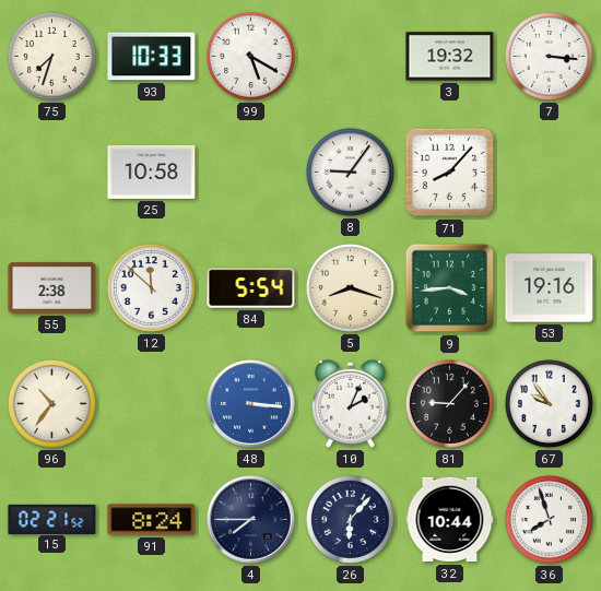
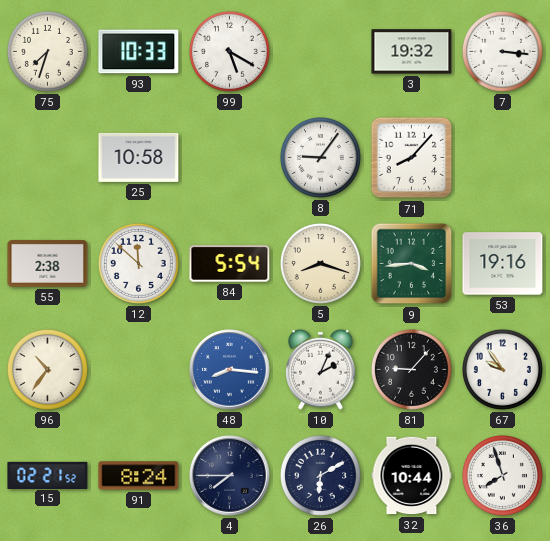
48: 3:16 -> 8:16 (230, 370)
26: 6:07 -> 6:10 (320, 475)
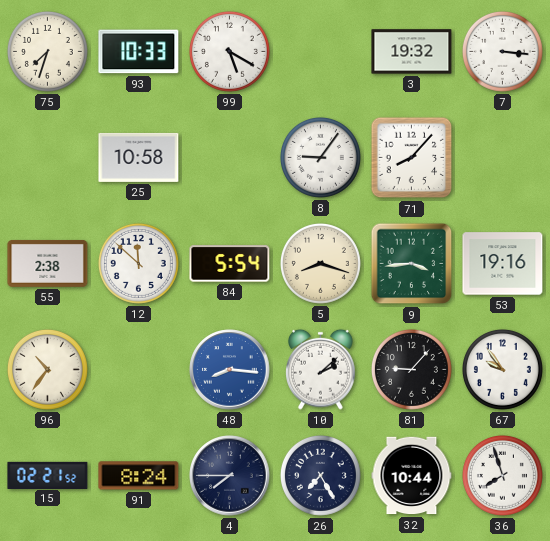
10: 2:04 -> 2:08 (321, 369)
26: 6:10 -> 7:25 (320, 475)
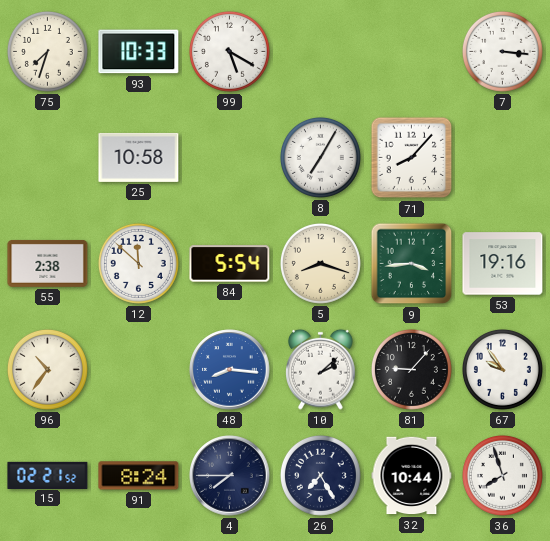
3: 19:32 -> none (412, 52)
8: 9:06 -> 7:05 (320, 157)
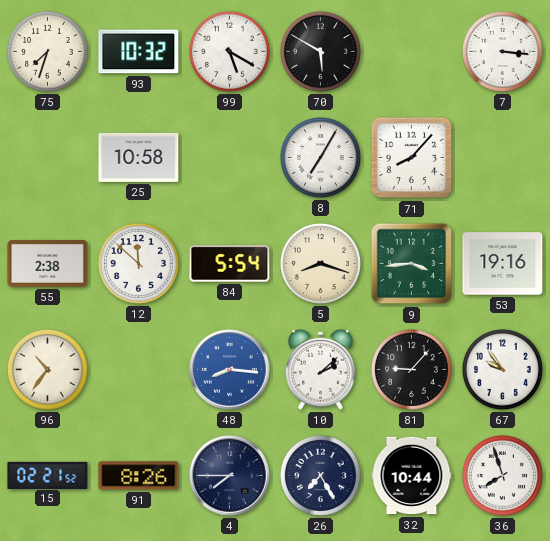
93: 10:33 -> 10:32 (139, 52)
70: none -> 5:50 (320, 51)
91: 8:24 -> 8:26 (139, 476)
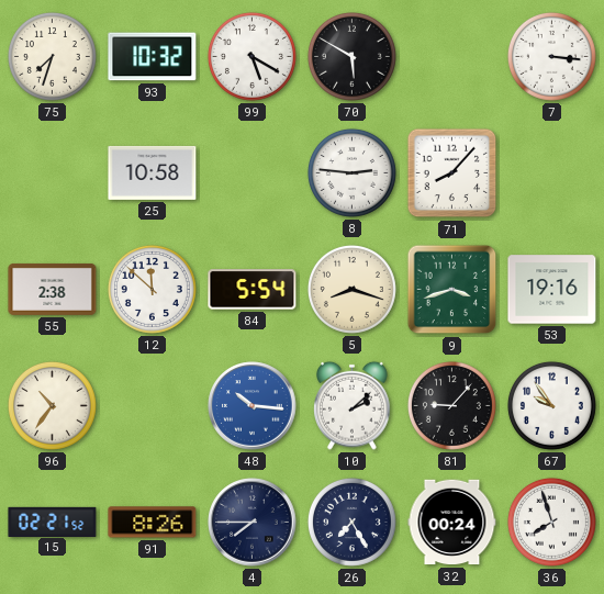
8: 7:05 -> 2:46 (351, 172)
9: 3:44 -> 3:42 (452, 290)
48: 8:16 -> 10:16 (253, 406)
32: 10:44 -> 00:24 (452, 523)
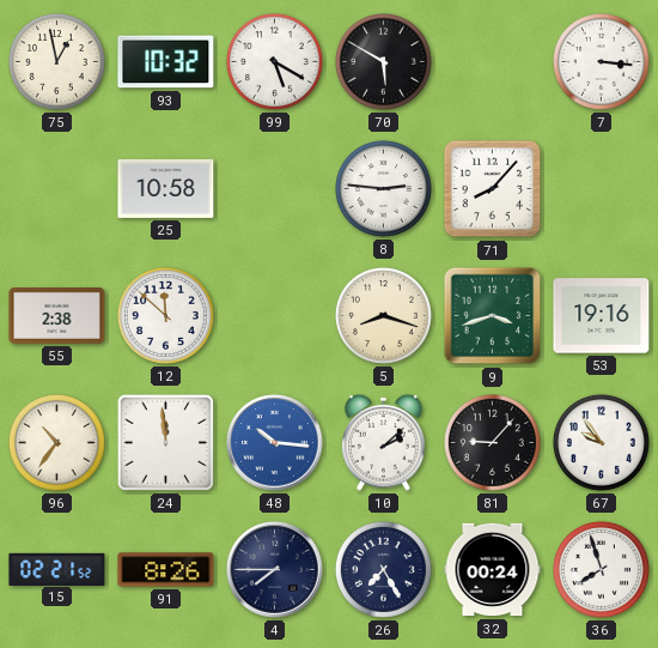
75: 7:33 -> 12:58 (56, 61)
84: 5:54 -> none (253, 290)
24: none -> 11:59 (165, 442)
